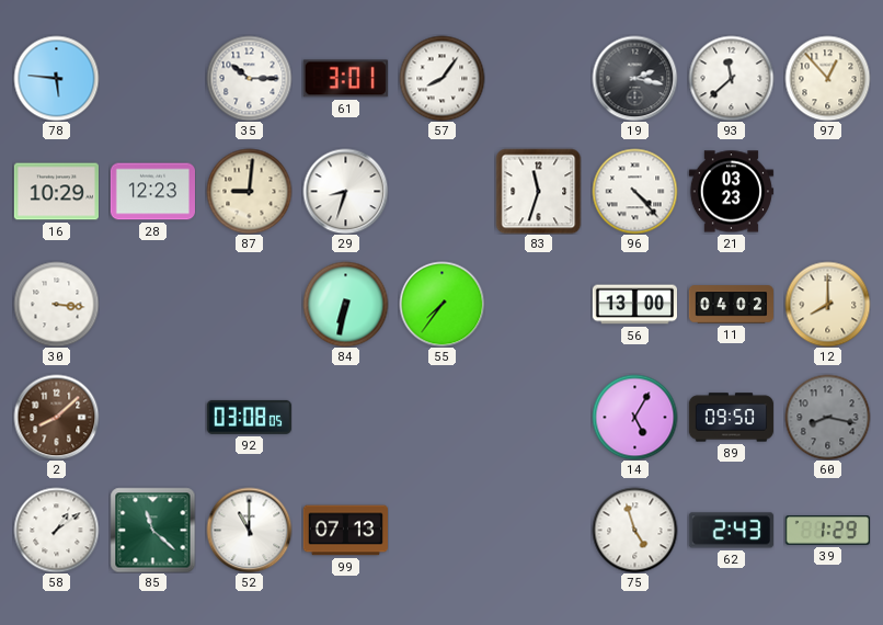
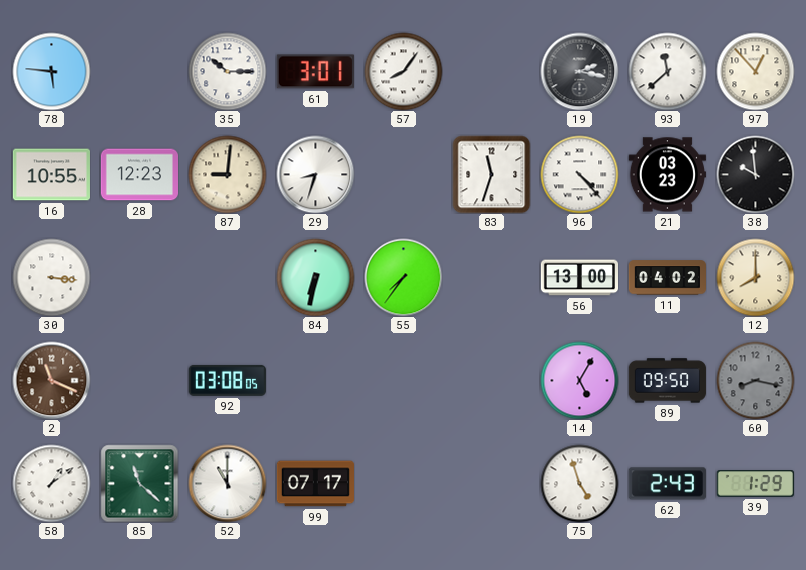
16: 10:29 -> 10:55 (51, 175)
38: none -> 9:59 (755, 174)
2: 8:08 -> 11:19 (51, 380)
99: 07:13 -> 07:17 (315, 484)
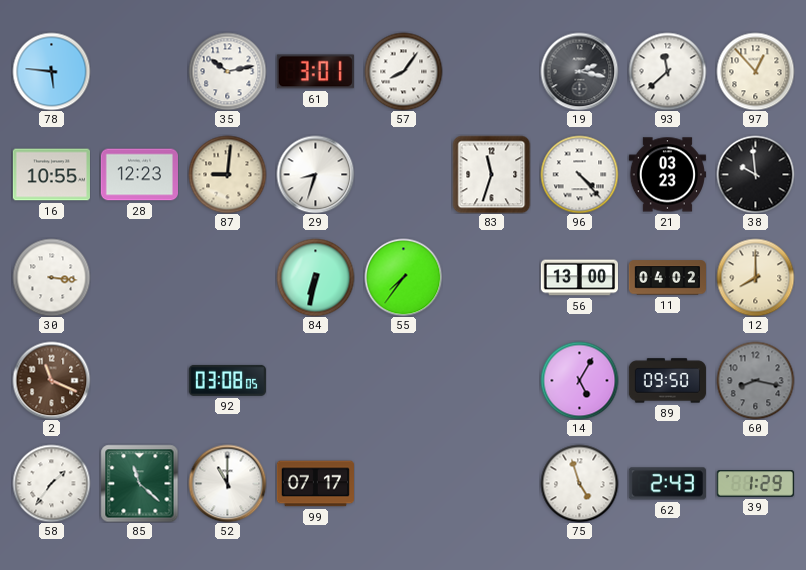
35: 10:15 -> 10:13 (227, 71)
58: 1:09 -> 1:36 (51, 483)
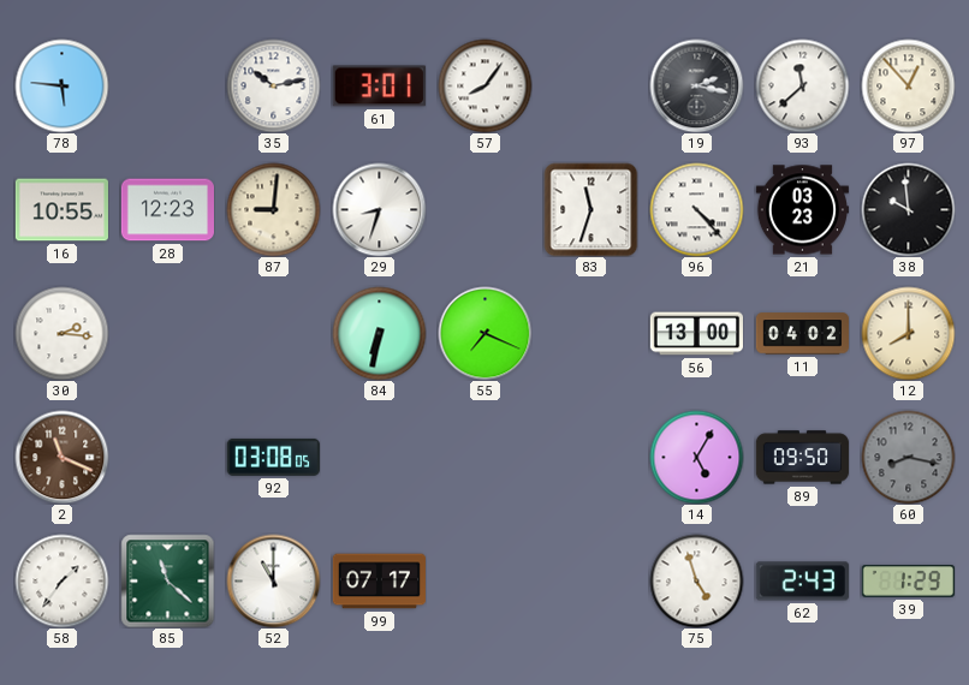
30: 3:16 -> 2:16 (61, 333)
55: 7:36 -> 7:19 (485, 333)
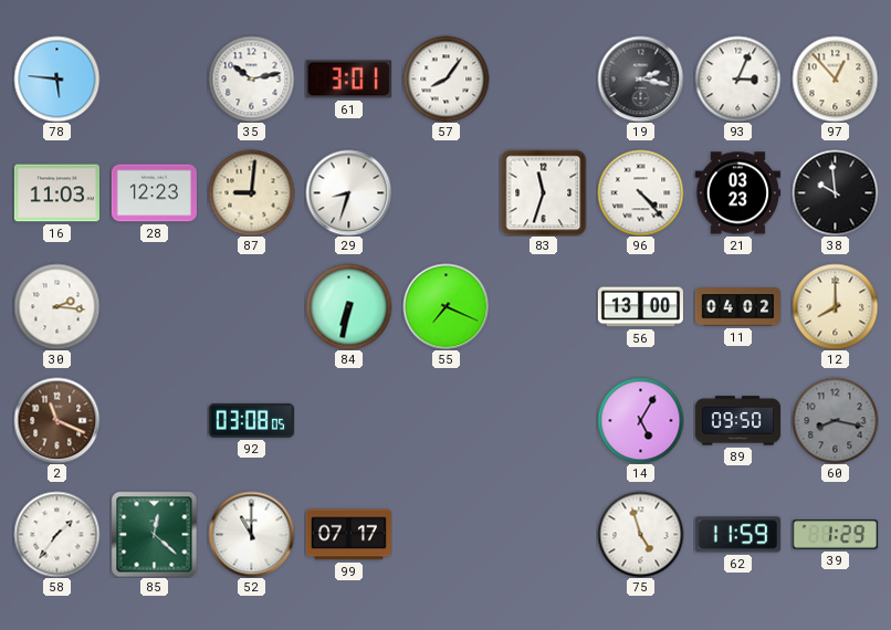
93: 11:38 -> 3:04 (737, 78)
16: 10:55 -> 11:03 (56, 193)
85: 11:22 -> 12:22 (154, 534)
62: 2:43 -> 11:59 (737, 535)
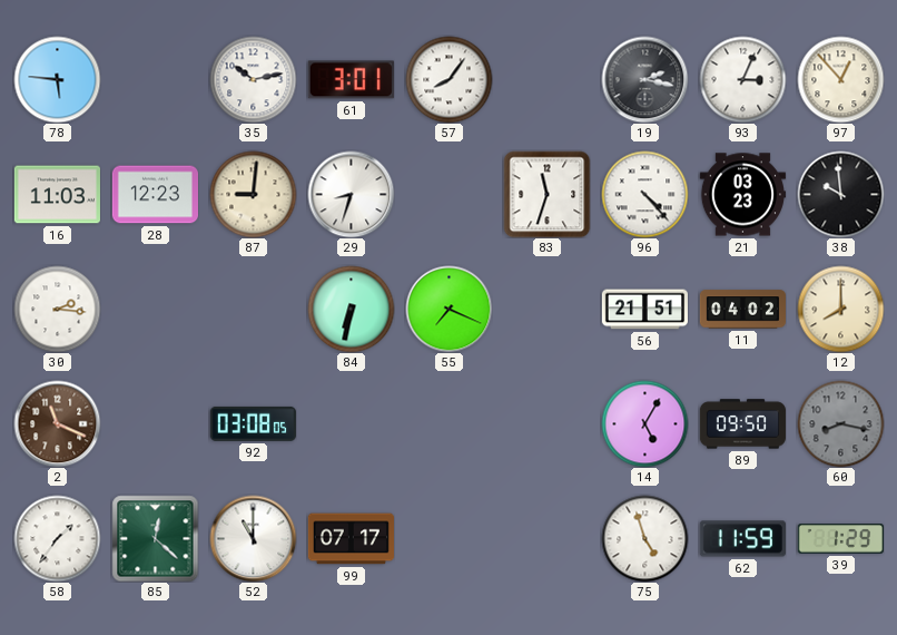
56: 13:00 -> 21:51 (644, 310)
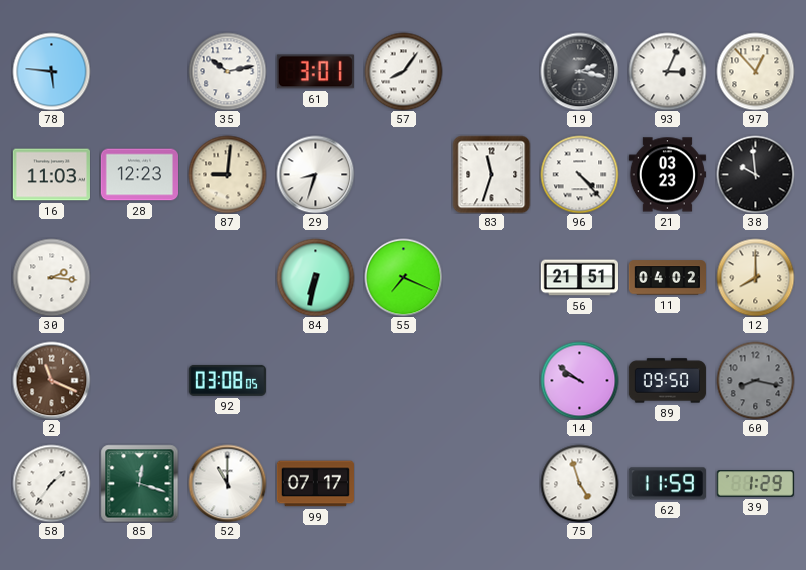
14: 5:05 -> 9:51 (579, 380)
85: 12:22 -> 12:18 (139, 483)
